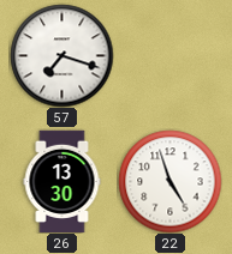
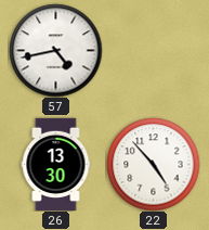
57: 7:18 -> 4:43 (55, 50)
22: 4:57 -> 4:53 (153, 164)
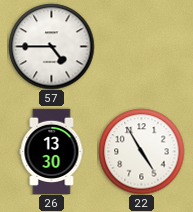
57: 4:43 -> 4:45 (51, 46)
22: 4:53 -> 4:55 (141, 151)
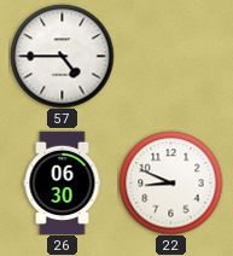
26: 13:30 -> 06:30 (63, 182)
22: 4:55 -> 8:49 (170, 182)
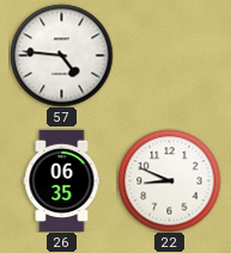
57: 4:45 -> 4:46 (61, 55)
26: 06:30 -> 06:35 (62, 180)
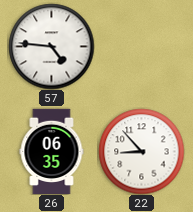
22: 8:49 -> 8:53 (141, 151)
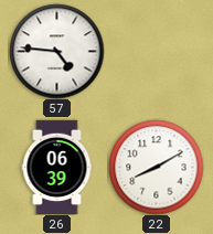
26: 06:35 -> 06:39 (57, 167)
22: 8:53 -> 8:10 (156, 167)
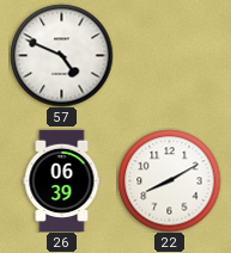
57: 4:46 -> 4:49 (61, 55)
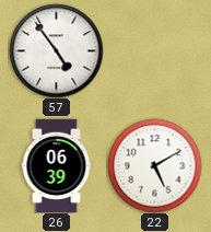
57: 4:49 -> 4:54 (56, 50)
22: 8:10 -> 5:10 (154, 165)
